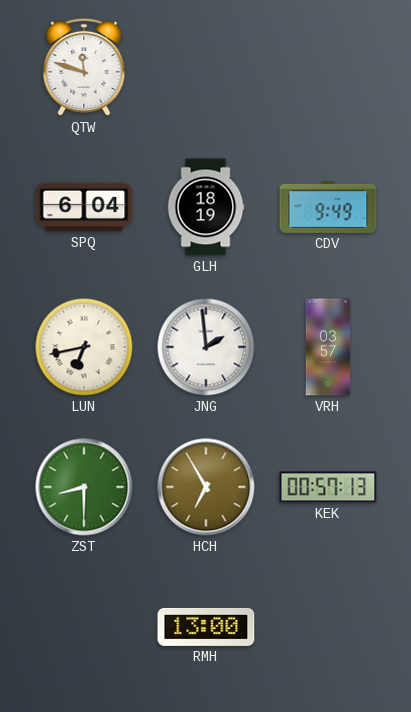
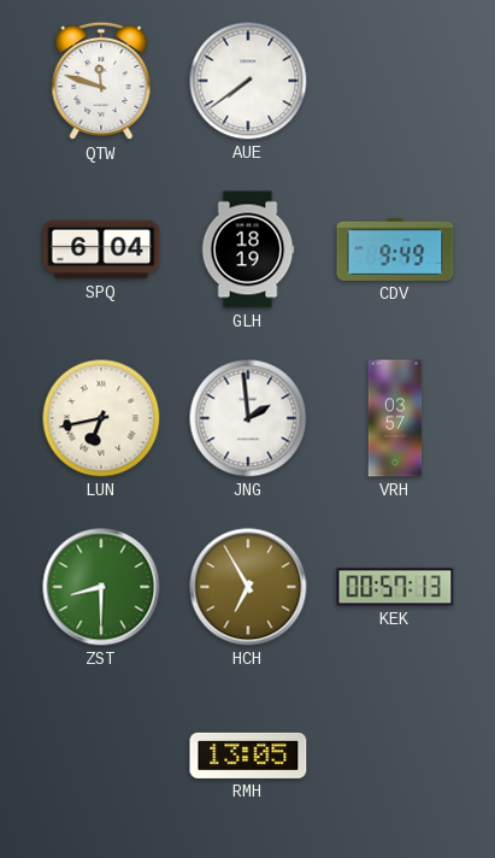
AUE: none -> 7:39 (248, 81)
RMH: 13:00 -> 13:05 (248, 756)
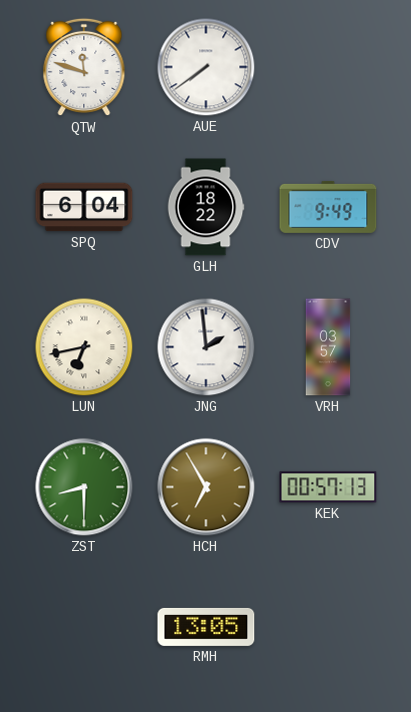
GLH: 18:19 -> 18:22 (206, 207)
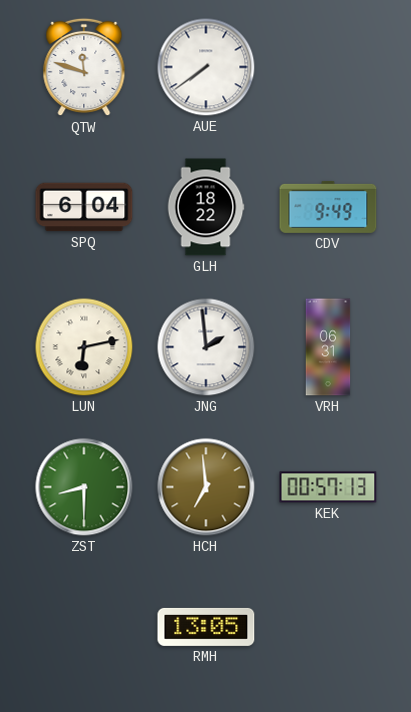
LUN: 6:43 -> 6:13 (84, 347)
VRH: 03:57 -> 06:31 (328, 347)
HCH: 6:55 -> 6:59 (206, 487)
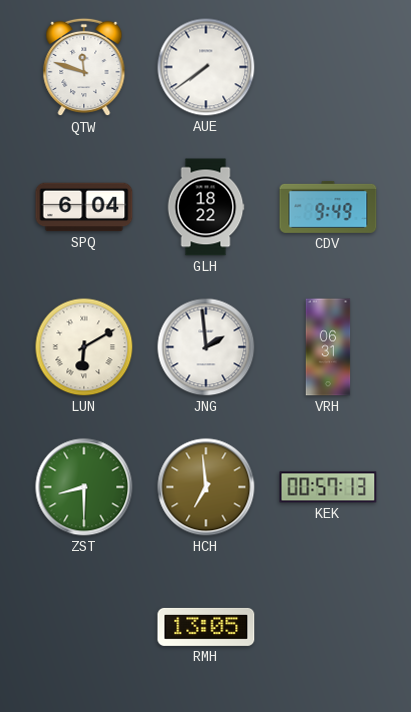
LUN: 6:13 -> 6:10 (84, 347)
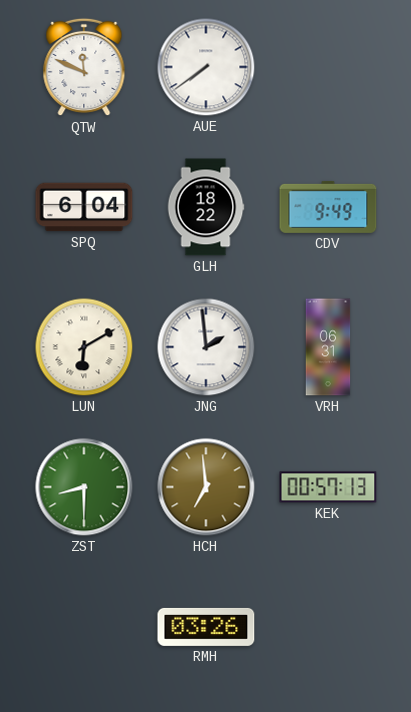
QTW: 11:48 -> 11:49 (84, 67)
RMH: 13:05 -> 03:26 (206, 627)
